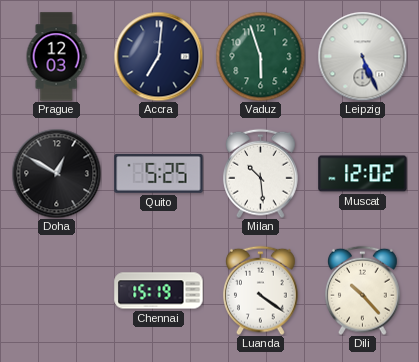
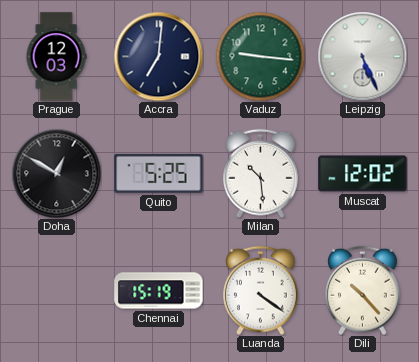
Vaduz: 5:57 -> 9:16 (260, 56)
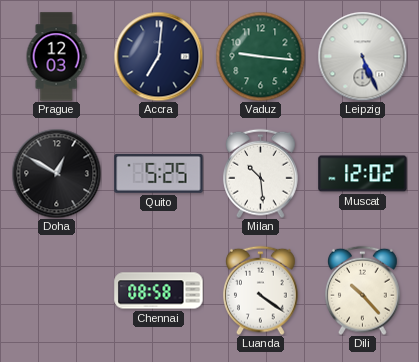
Chennai: 15:19 -> 08:58 (159, 291)
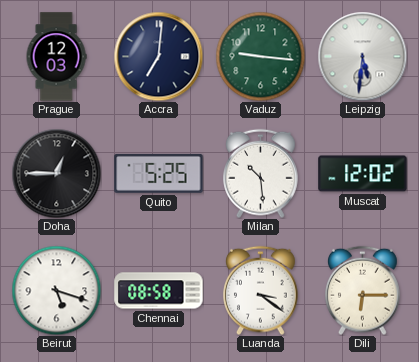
Leipzig: 5:26 -> 5:31 (362, 56)
Doha: 12:50 -> 12:45 (56, 173)
Beirut: none -> 5:18 (56, 290)
Luanda: 4:21 -> 3:21 (261, 290)
Dili: 10:23 -> 6:15 (363, 290)
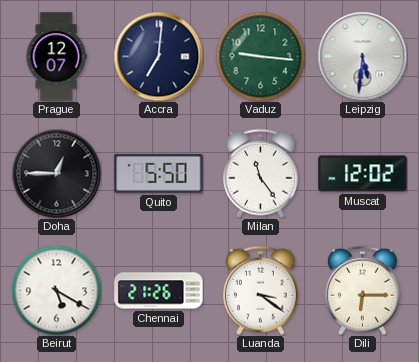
Prague: 12:03 -> 12:07 (56, 57)
Quito: 5:25 -> 5:50 (159, 173)
Milan: 10:29 -> 11:24 (261, 173)
Beirut: 5:18 -> 5:20 (56, 290)
Chennai: 08:58 -> 21:26 (159, 291)
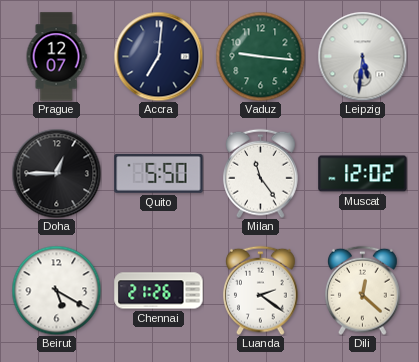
Luanda: 3:21 -> 2:21 (261, 290)
Dili: 6:15 -> 12:22 (363, 290)
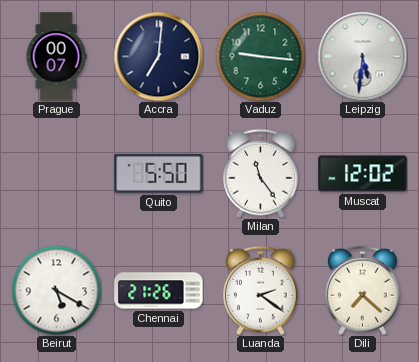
Prague: 12:07 -> 00:07 (56, 57)
Doha: 12:45 -> none (56, 173)
Dili: 12:22 -> 7:22 (363, 290)
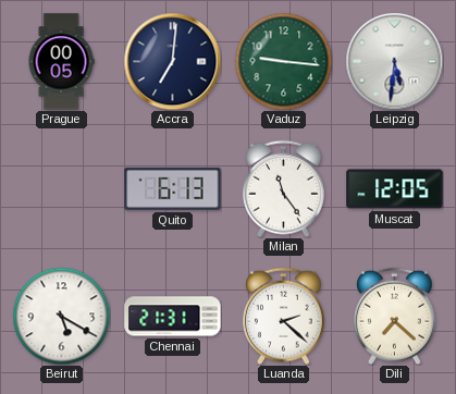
Prague: 00:07 -> 00:05 (61, 62)
Quito: 5:50 -> 6:13 (173, 188)
Muscat: 12:02 -> 12:05 (395, 189)
Chennai: 21:26 -> 21:31 (173, 317)
Luanda: 2:21 -> 2:22 (284, 316)
